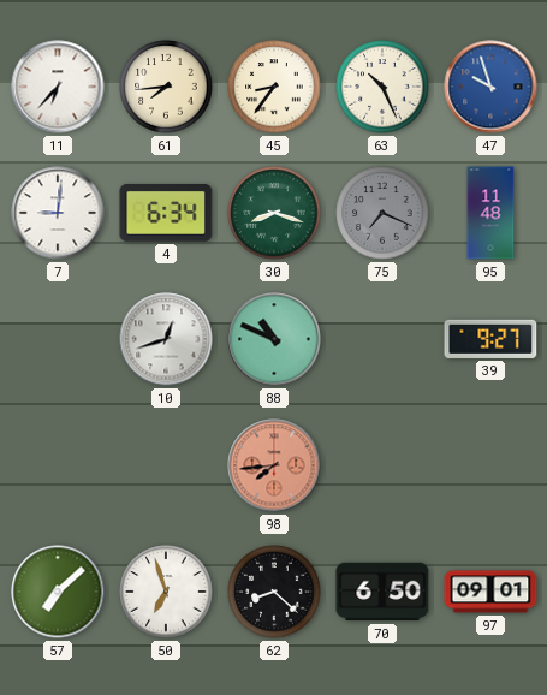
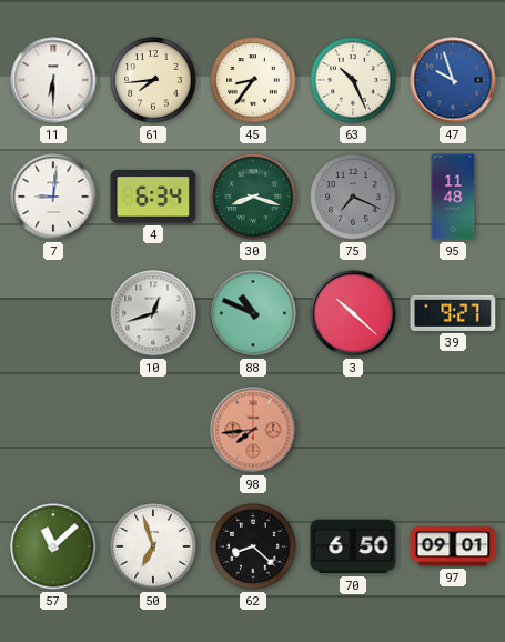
11: 6:37 -> 6:30 (53, 80)
3: none -> 10:22 (353, 313)
57: 7:08 -> 11:08 (53, 546)
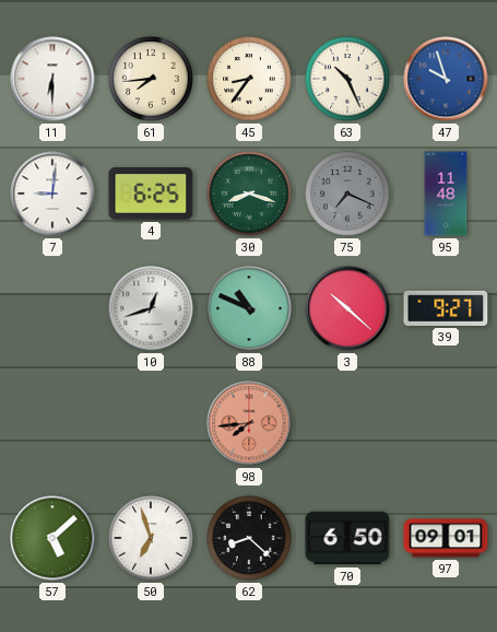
4: 6:34 -> 6:25 (151, 195)
57: 11:08 -> 5:08 (52, 538)
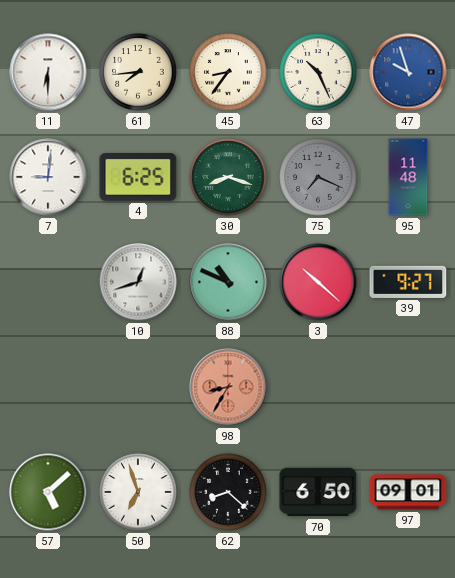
98: 7:44 -> 8:35 (228, 387)
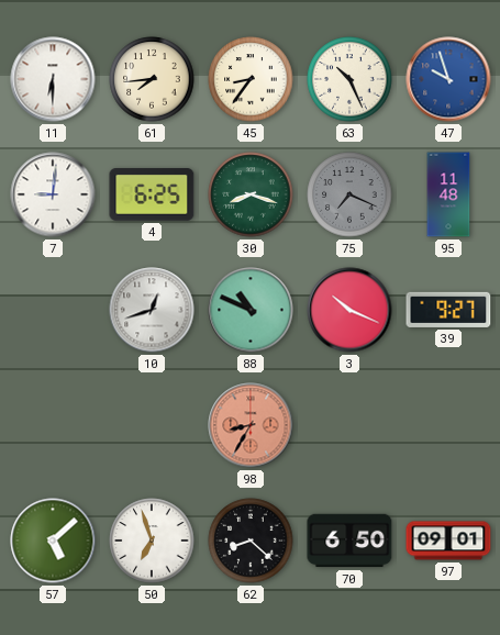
3: 10:22 -> 10:19 (349, 310)
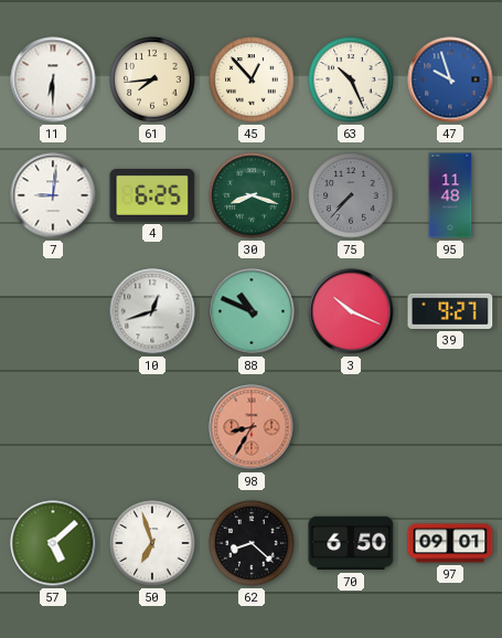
45: 8:36 -> 12:53 (252, 79)
75: 7:19 -> 7:37 (351, 195)
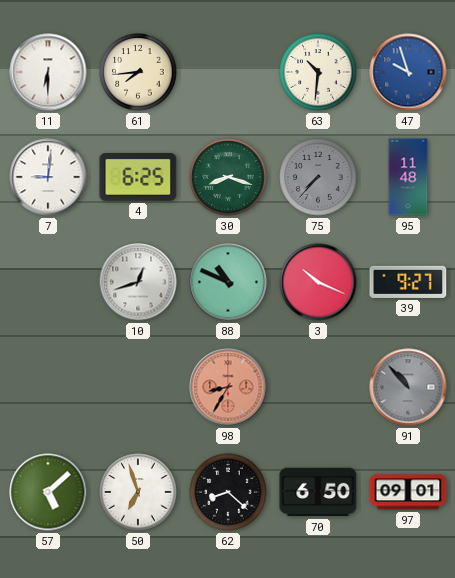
45: 12:53 -> none (252, 79)
63: 10:26 -> 10:31 (318, 72)
91: none -> 10:53 (408, 387)
